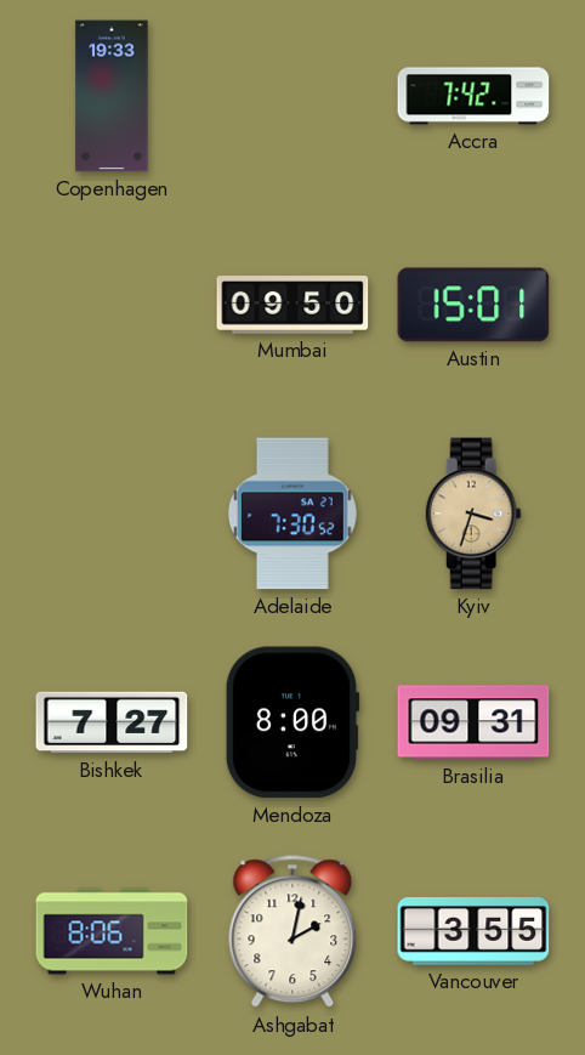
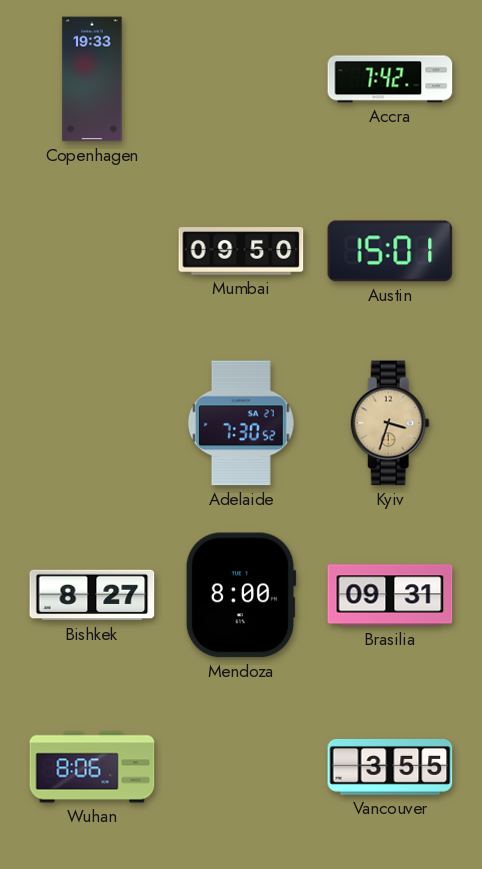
Bishkek: 7:27 -> 8:27 (92, 595)
Ashgabat: 2:02 -> none (292, 932)
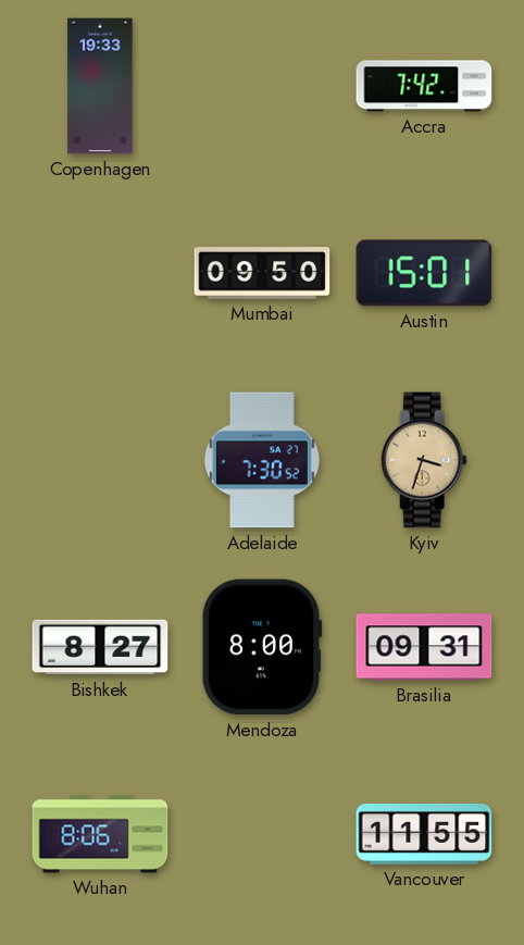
Vancouver: 3:55 -> 11:55 (424, 834)
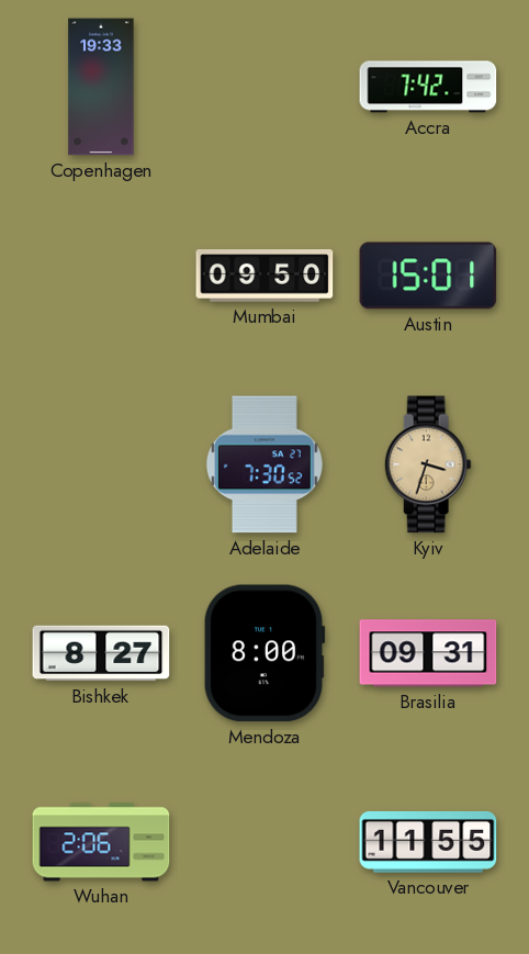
Wuhan: 8:06 -> 2:06 (101, 842)
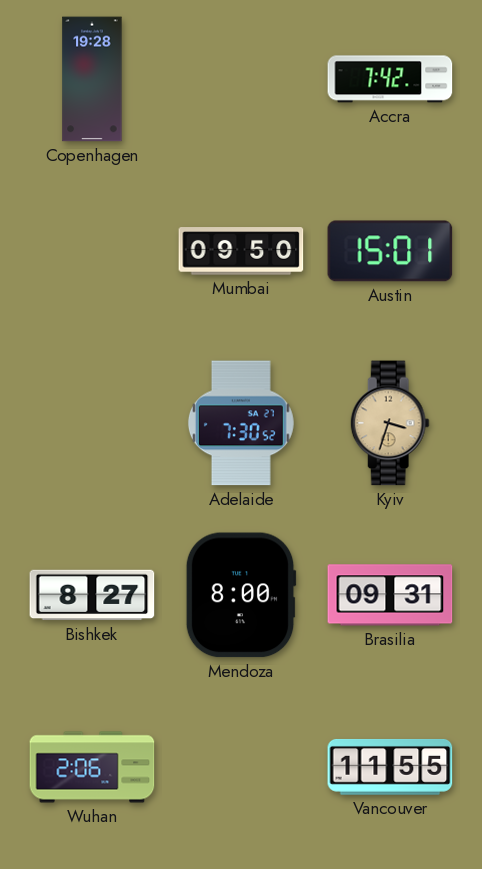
Copenhagen: 19:33 -> 19:28 (92, 79)
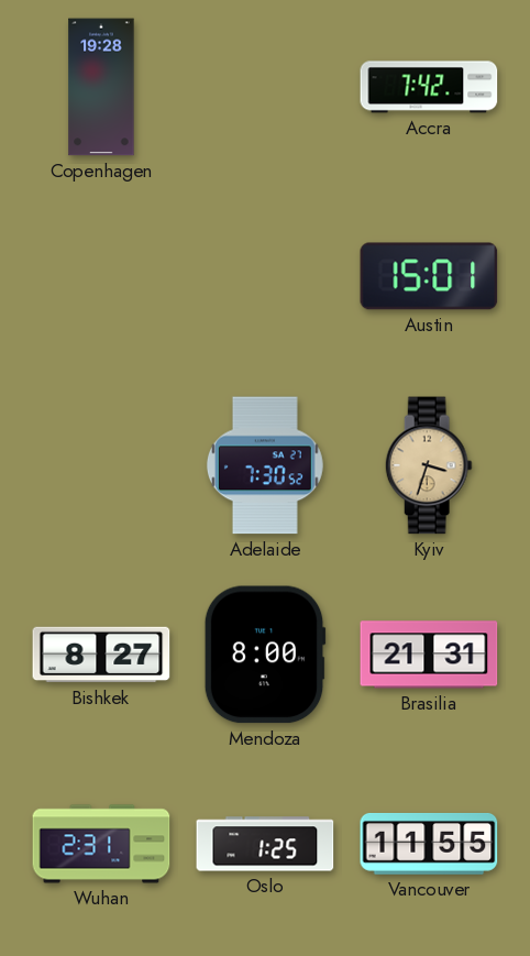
Mumbai: 09:50 -> none (241, 251)
Brasilia: 09:31 -> 21:31 (429, 655)
Wuhan: 2:06 -> 2:31 (101, 844)
Oslo: none -> 1:25 (265, 844)
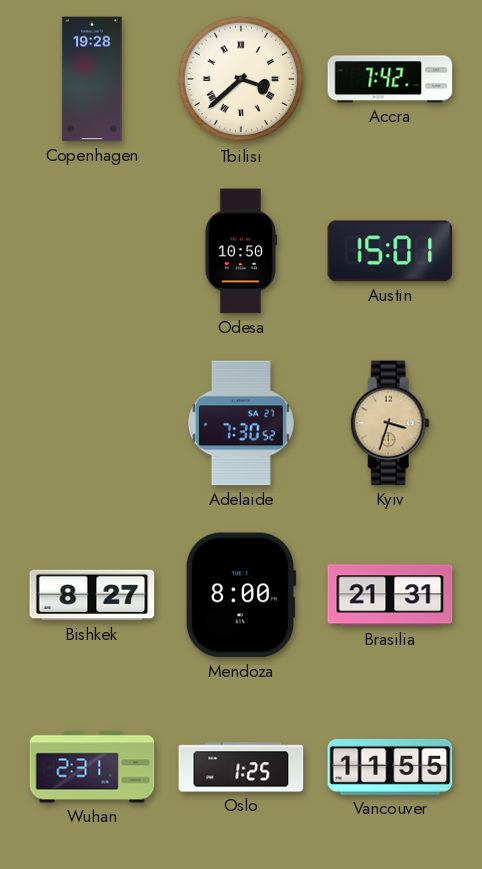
Tbilisi: none -> 3:38 (241, 79)
Odesa: none -> 10:50 (240, 251)
